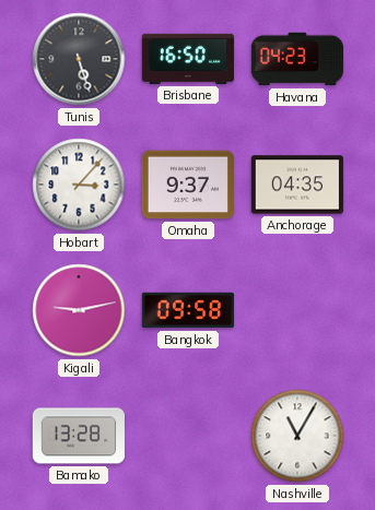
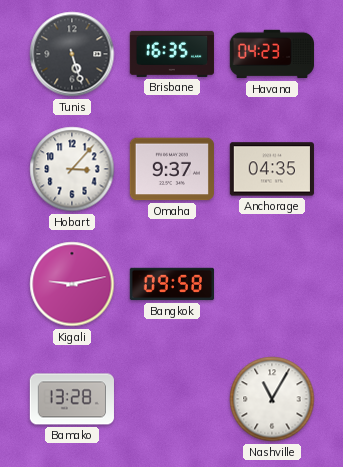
Brisbane: 16:50 -> 16:35 (172, 54)
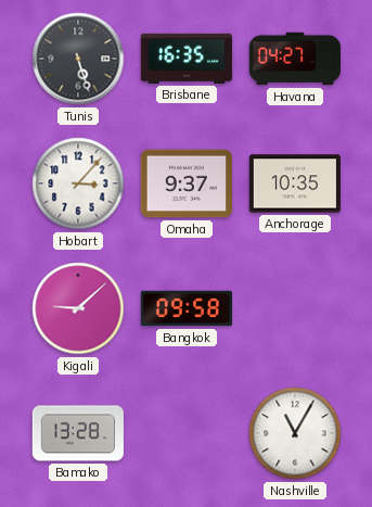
Havana: 04:23 -> 04:27 (294, 59)
Anchorage: 04:35 -> 10:35 (295, 183)
Kigali: 9:13 -> 9:08 (78, 308)
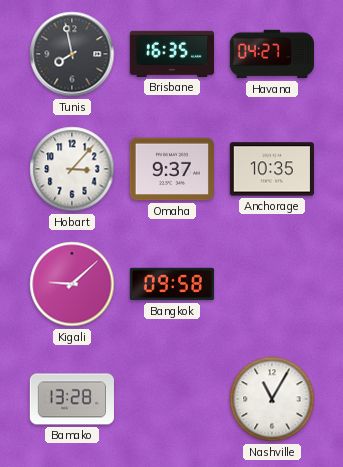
Tunis: 5:27 -> 7:58 (72, 54)
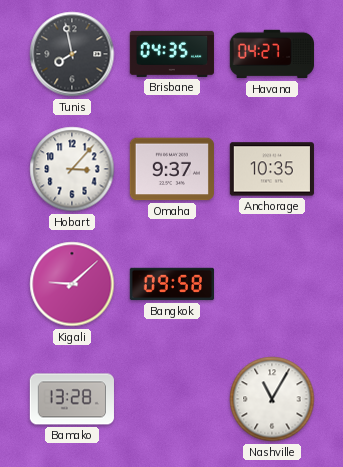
Brisbane: 16:35 -> 04:35 (172, 54)
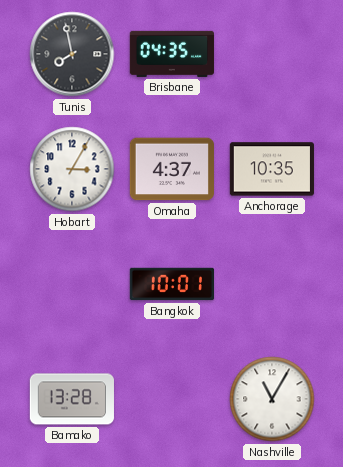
Havana: 04:27 -> none (271, 54)
Hobart: 3:07 -> 3:05 (72, 169)
Omaha: 9:37 -> 4:37 (172, 169)
Kigali: 9:08 -> none (72, 284)
Bangkok: 09:58 -> 10:01 (171, 284)
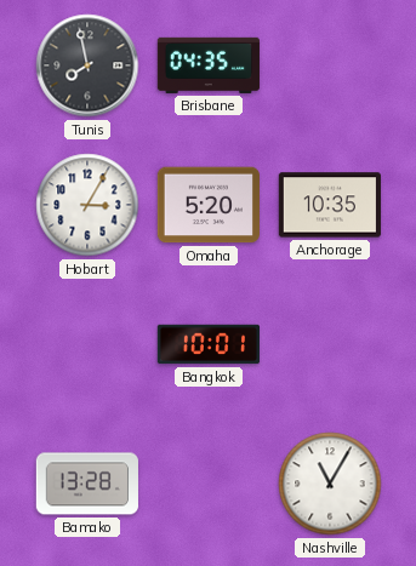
Omaha: 4:37 -> 5:20 (209, 205)
